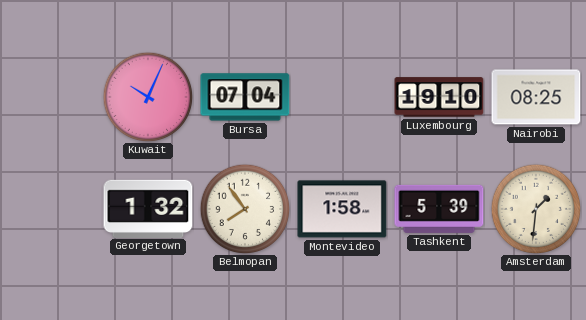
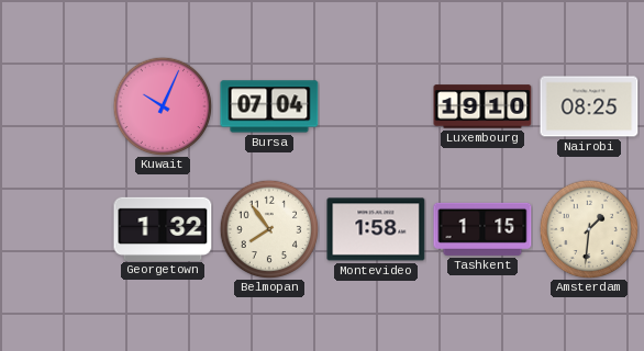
Tashkent: 5:39 -> 1:15 (482, 229)
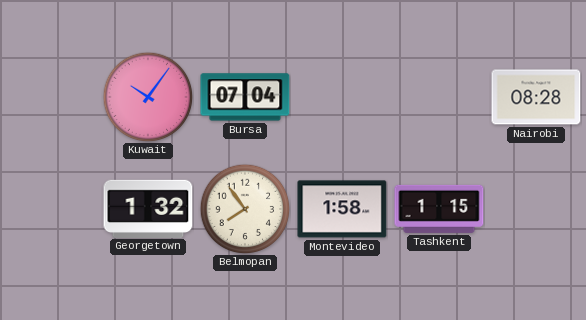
Kuwait: 10:04 -> 10:06 (148, 97)
Luxembourg: 19:10 -> none (482, 106)
Nairobi: 08:25 -> 08:28 (536, 97)
Amsterdam: 1:31 -> none (589, 229)
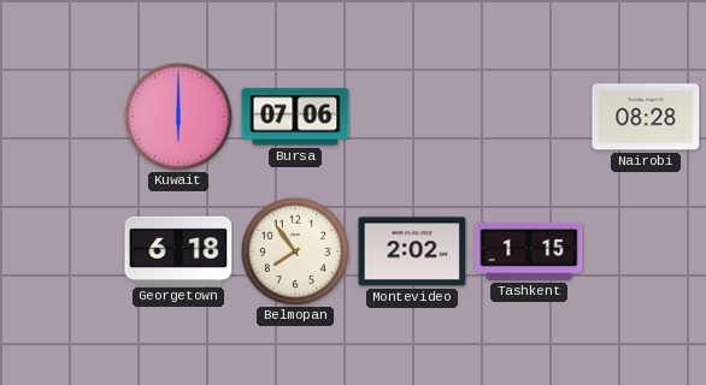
Kuwait: 10:06 -> 6:00 (178, 117)
Bursa: 07:04 -> 07:06 (295, 117)
Georgetown: 1:32 -> 6:18 (178, 250)
Montevideo: 1:58 -> 2:02 (412, 251)
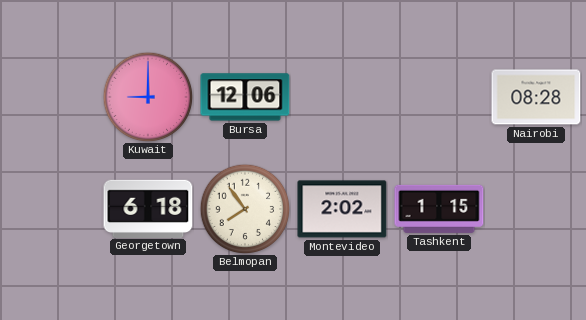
Kuwait: 6:00 -> 9:00 (148, 97)
Bursa: 07:06 -> 12:06 (245, 97)
